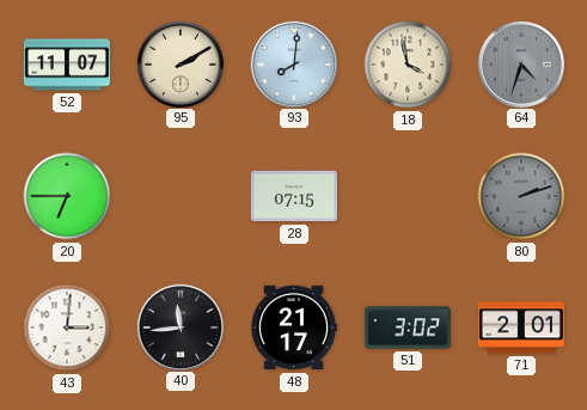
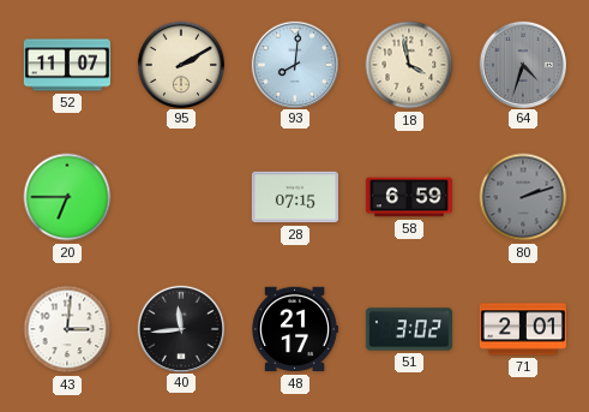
58: none -> 6:59 (409, 197)
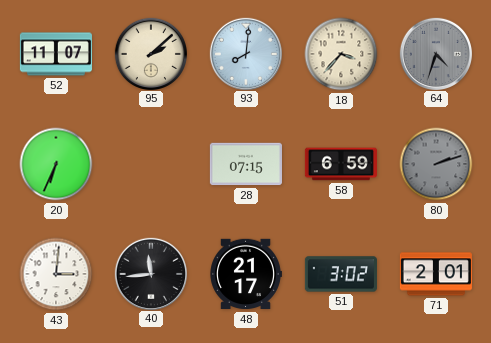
95: 2:10 -> 2:08 (150, 53)
18: 3:58 -> 3:37 (341, 54)
20: 6:45 -> 6:34 (56, 164)
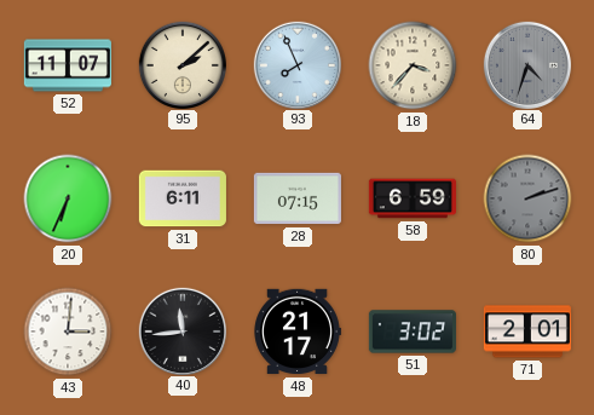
93: 8:01 -> 7:56 (296, 64)
31: none -> 6:11 (183, 198)
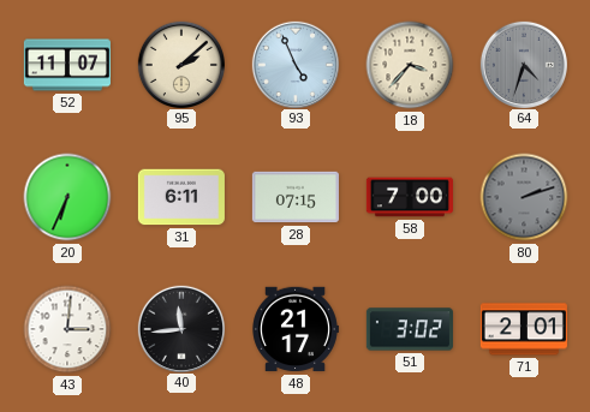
93: 7:56 -> 4:56 (294, 64)
58: 6:59 -> 7:00 (410, 197)
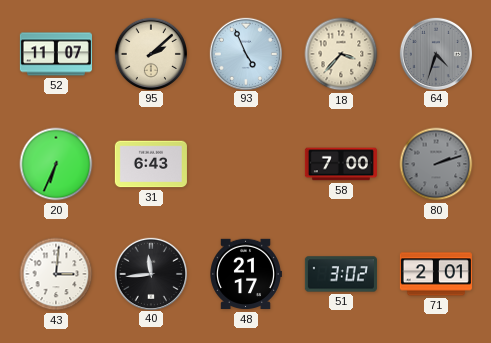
31: 6:11 -> 6:43 (151, 164)
28: 07:15 -> none (296, 197)
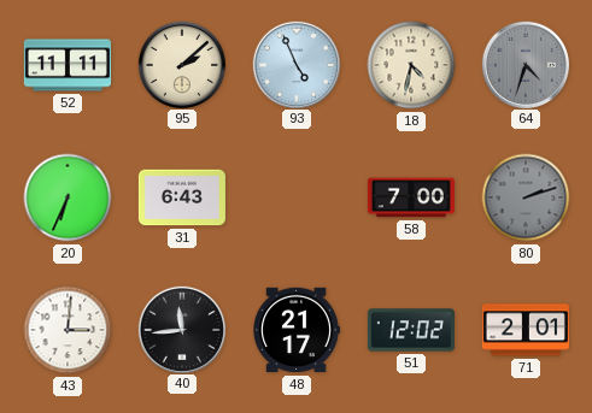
52: 11:07 -> 11:11 (68, 65)
18: 3:37 -> 4:32 (411, 65)
51: 3:02 -> 12:02 (411, 330)
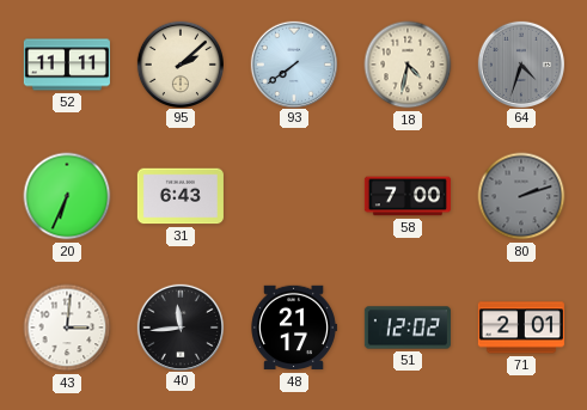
93: 4:56 -> 7:39 (293, 63)
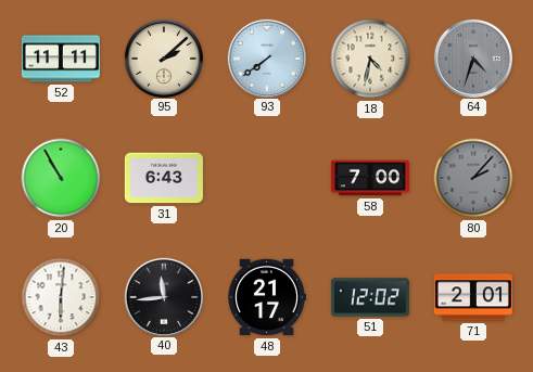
20: 6:34 -> 10:55 (61, 178)
80: 2:12 -> 2:07 (473, 178)
43: 3:01 -> 6:01 (61, 297)
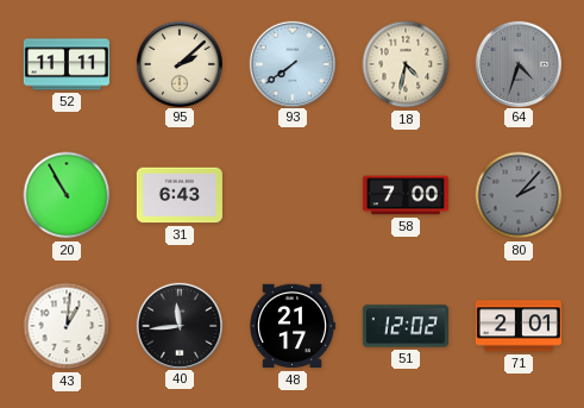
43: 6:01 -> 1:01 (67, 326)
